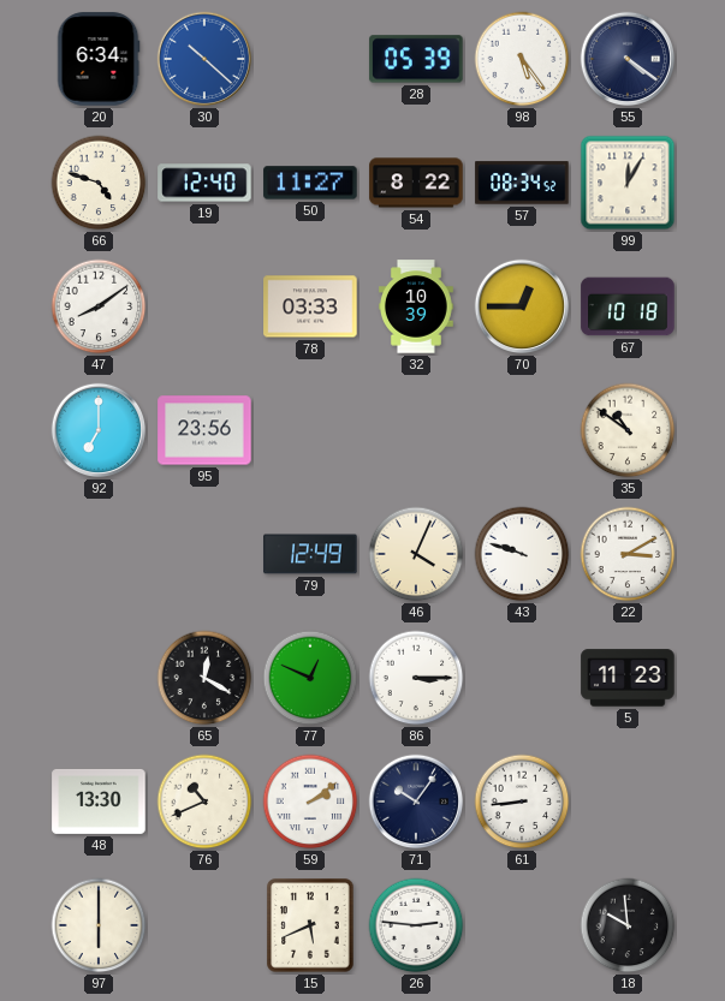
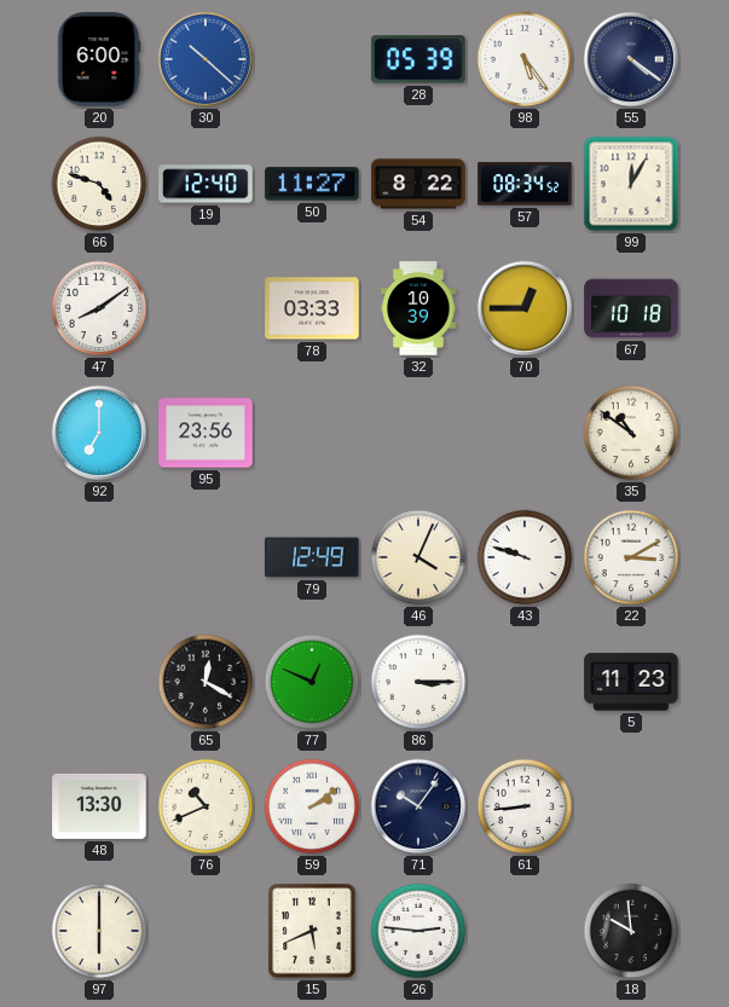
20: 6:34 -> 6:00 (99, 59)
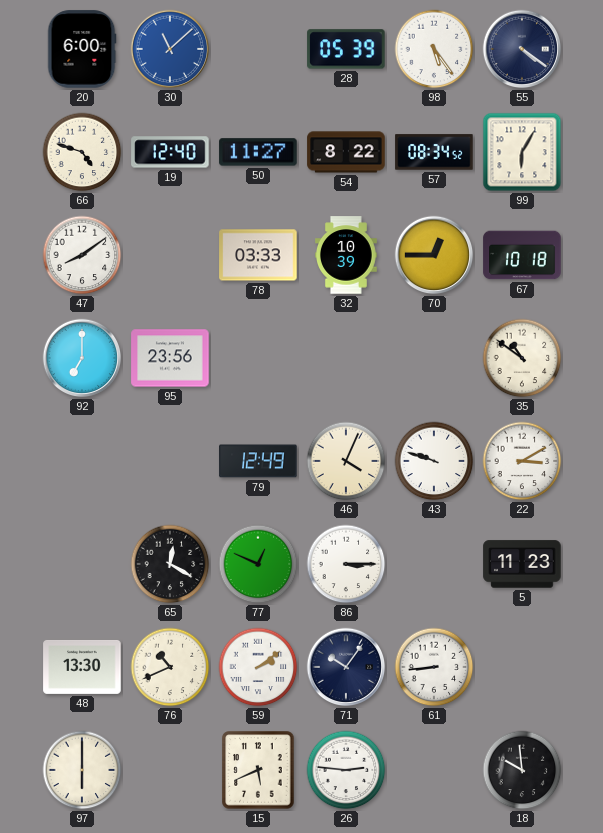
30: 10:22 -> 11:08 (170, 49)
99: 12:05 -> 6:05 (522, 152)
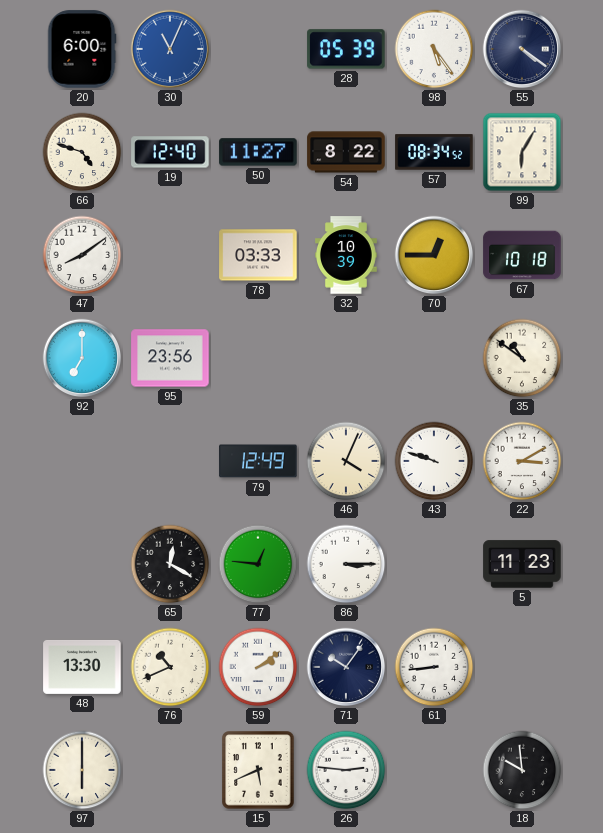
30: 11:08 -> 11:04 (170, 49)
77: 12:49 -> 12:46 (258, 564)
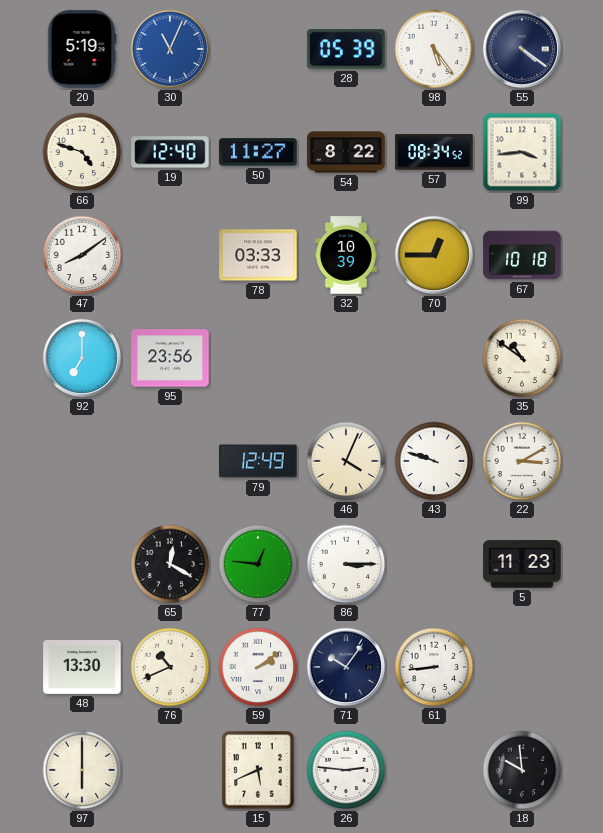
20: 6:00 -> 5:19 (82, 49)
99: 6:05 -> 3:44 (522, 152)
